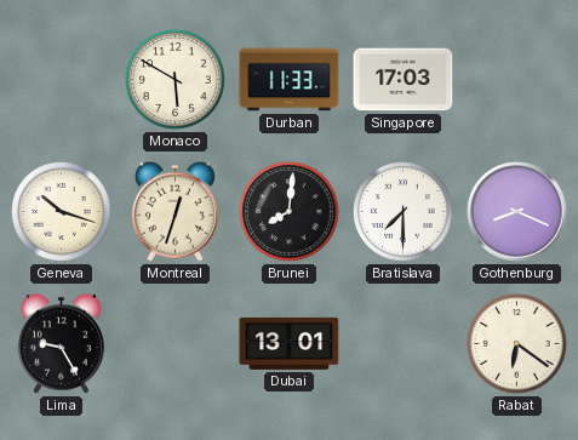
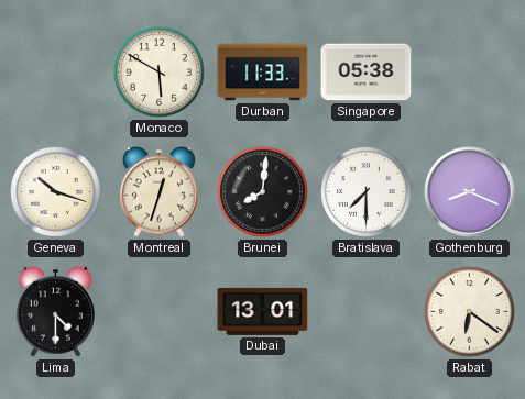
Singapore: 17:03 -> 05:38 (367, 73)
Lima: 9:25 -> 4:30 (55, 311)
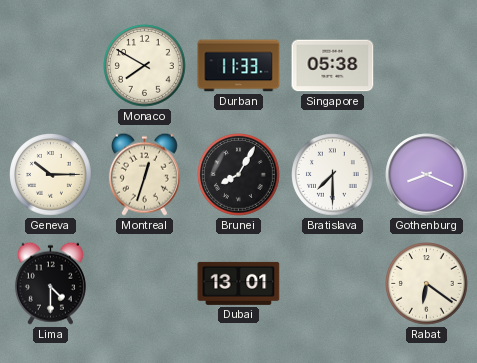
Monaco: 5:50 -> 7:50 (145, 66)
Geneva: 10:18 -> 10:15 (51, 175)
Brunei: 8:01 -> 8:05 (239, 175)
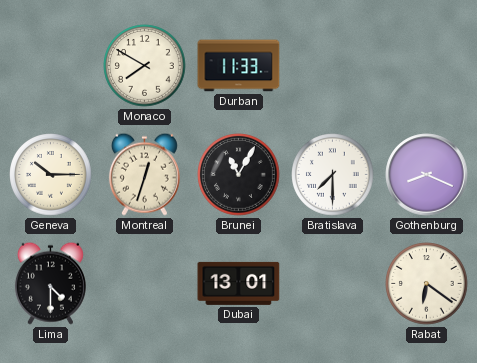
Singapore: 05:38 -> none (333, 66)
Brunei: 8:05 -> 11:05 (239, 175)
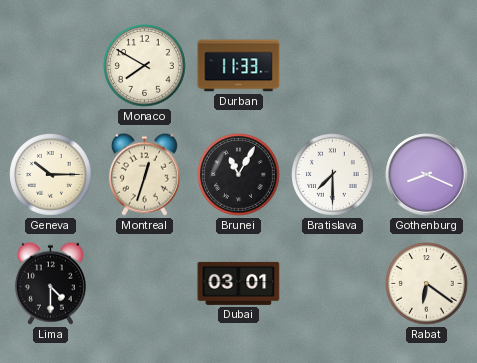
Dubai: 13:01 -> 03:01 (239, 283)
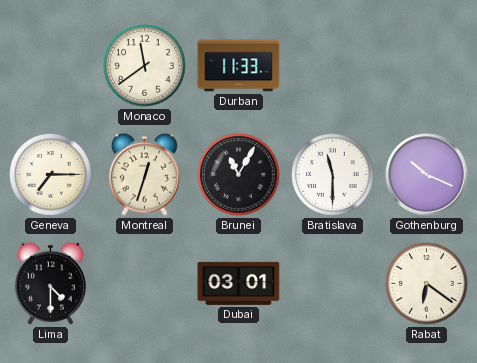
Monaco: 7:50 -> 11:39 (145, 66)
Geneva: 10:15 -> 7:15 (51, 175)
Bratislava: 7:30 -> 11:30 (333, 175)
Gothenburg: 8:19 -> 10:19 (427, 175)
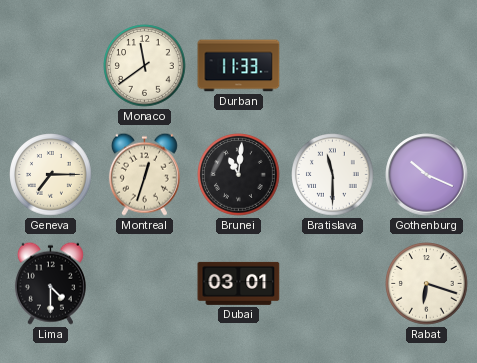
Brunei: 11:05 -> 11:01 (239, 175)
Rabat: 6:21 -> 6:18 (427, 284)
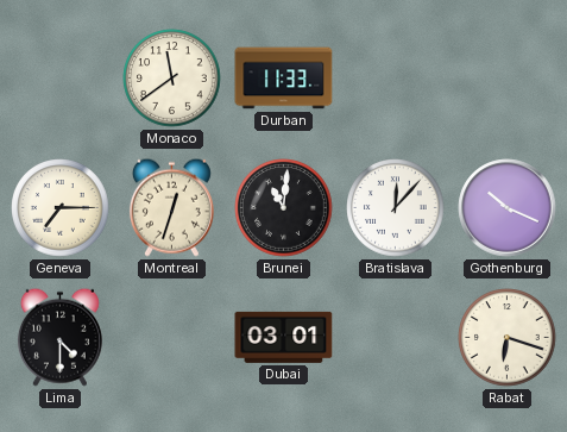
Bratislava: 11:30 -> 12:07 (396, 208)
